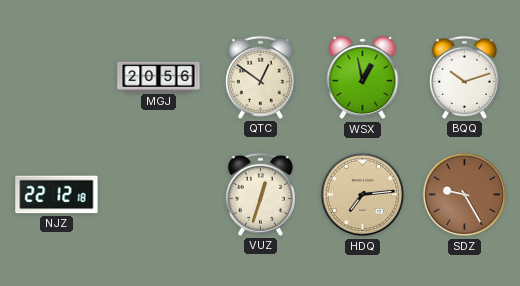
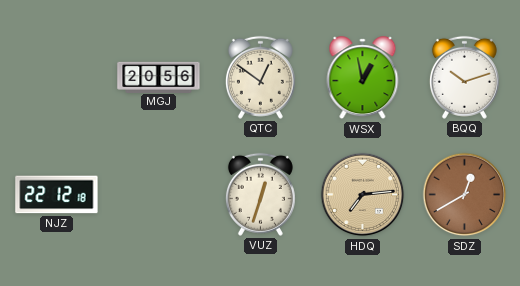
SDZ: 9:25 -> 12:40 (465, 195)
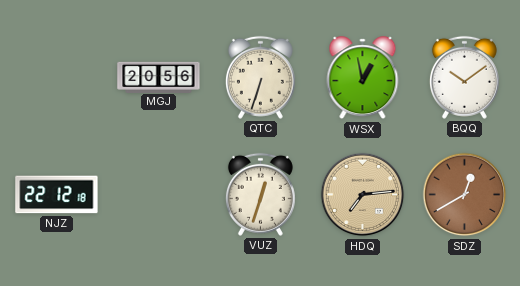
QTC: 12:51 -> 6:33 (260, 77)
BQQ: 10:12 -> 10:09 (464, 77)
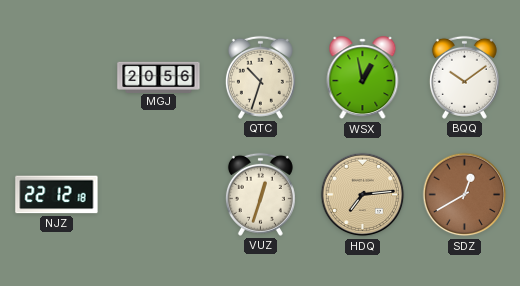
QTC: 6:33 -> 10:33 (260, 77)
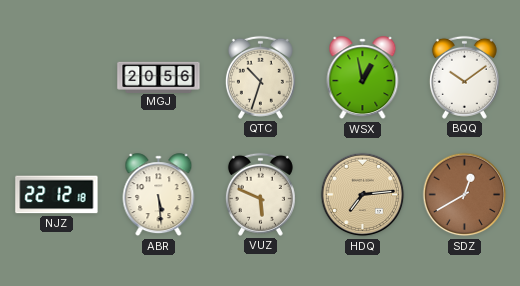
ABR: none -> 5:29 (159, 195)
VUZ: 12:33 -> 5:49 (260, 194)
